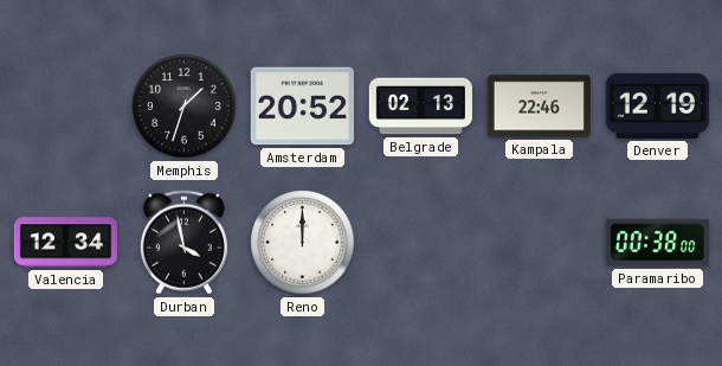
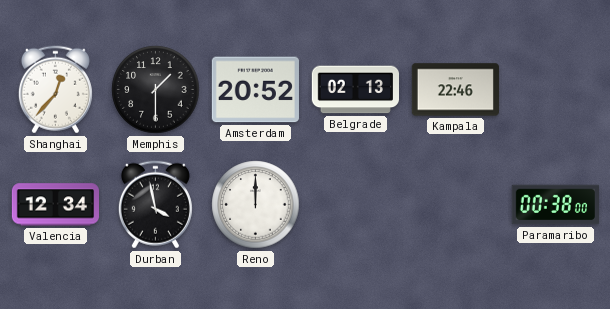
Shanghai: none -> 12:37 (55, 90)
Memphis: 1:33 -> 1:30 (156, 90)
Denver: 12:19 -> none (657, 105)
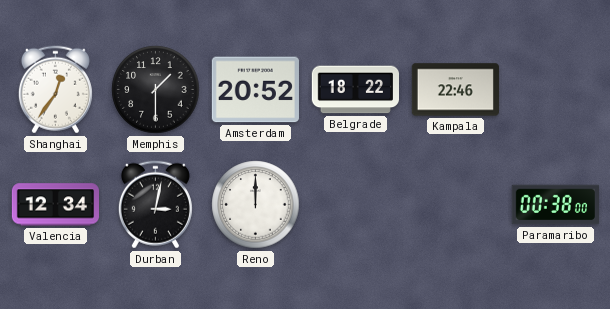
Shanghai: 12:37 -> 12:36 (55, 90)
Belgrade: 02:13 -> 18:22 (355, 90)
Durban: 3:58 -> 3:02 (155, 205)
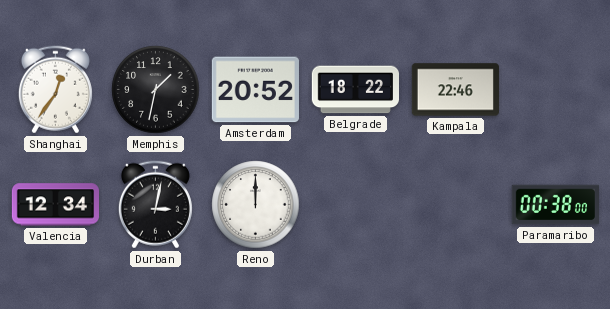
Memphis: 1:30 -> 1:32 (156, 90)
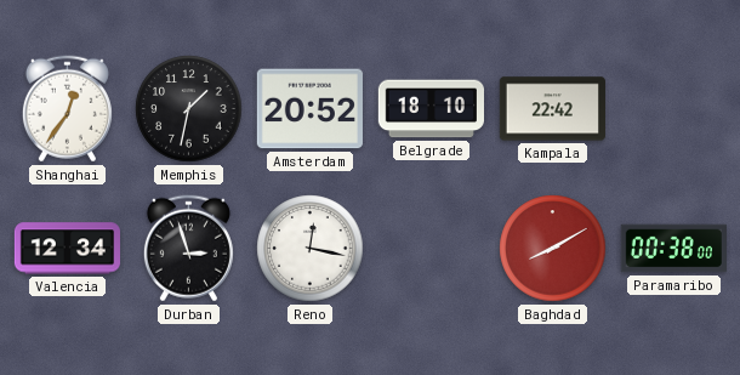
Belgrade: 18:22 -> 18:10 (431, 109)
Kampala: 22:46 -> 22:42 (552, 109)
Durban: 3:02 -> 2:57 (188, 249)
Reno: 12:00 -> 12:17 (311, 249)
Baghdad: none -> 8:10 (553, 249)
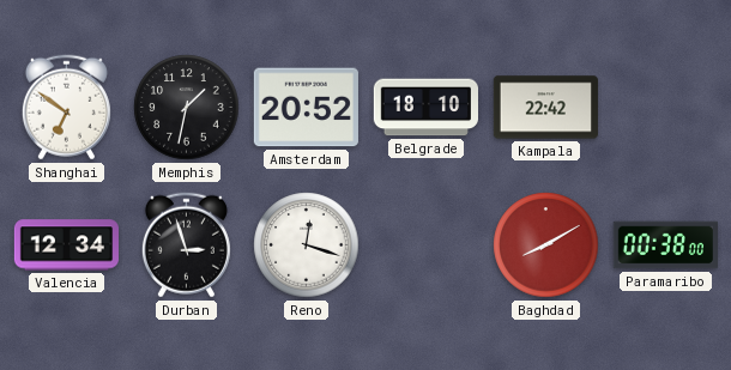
Shanghai: 12:36 -> 6:51 (66, 108)
Reno: 12:17 -> 12:18 (307, 245)
